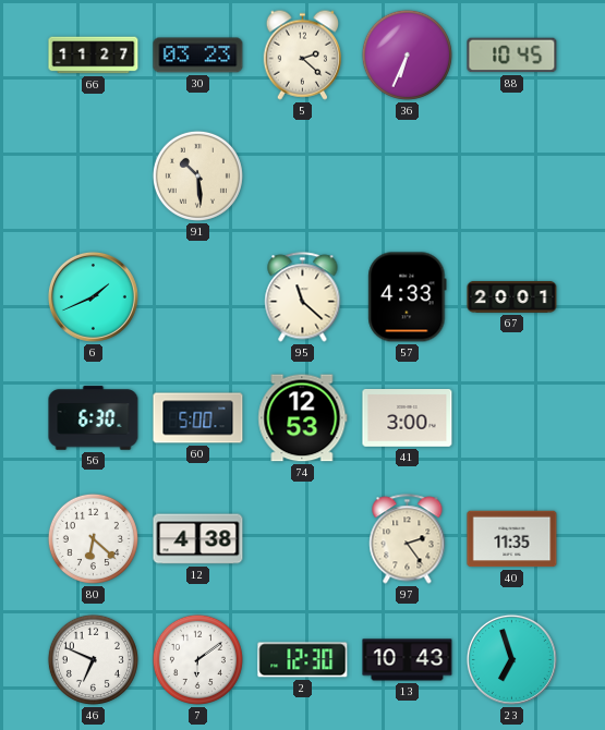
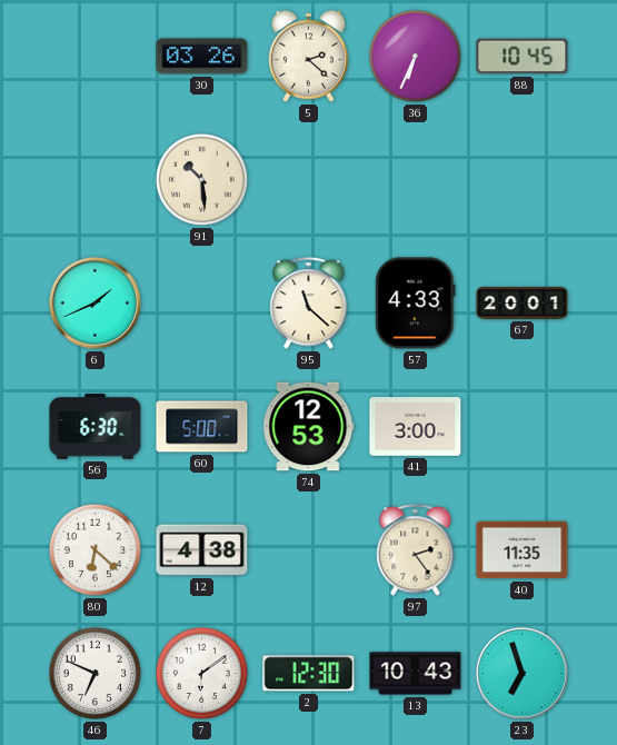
66: 11:27 -> none (94, 56)
30: 03:23 -> 03:26 (202, 57)
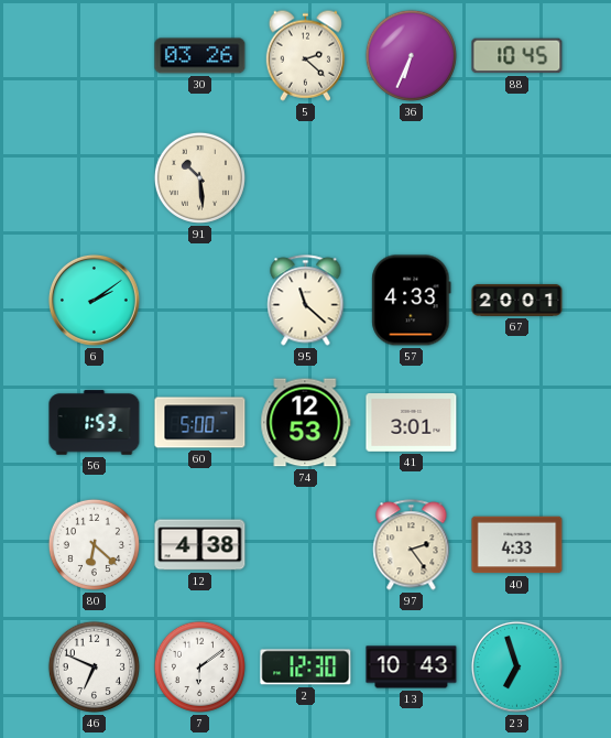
6: 1:41 -> 2:09 (94, 300)
56: 6:30 -> 1:53 (95, 423)
41: 3:00 -> 3:01 (412, 423)
40: 11:35 -> 4:33 (517, 545)
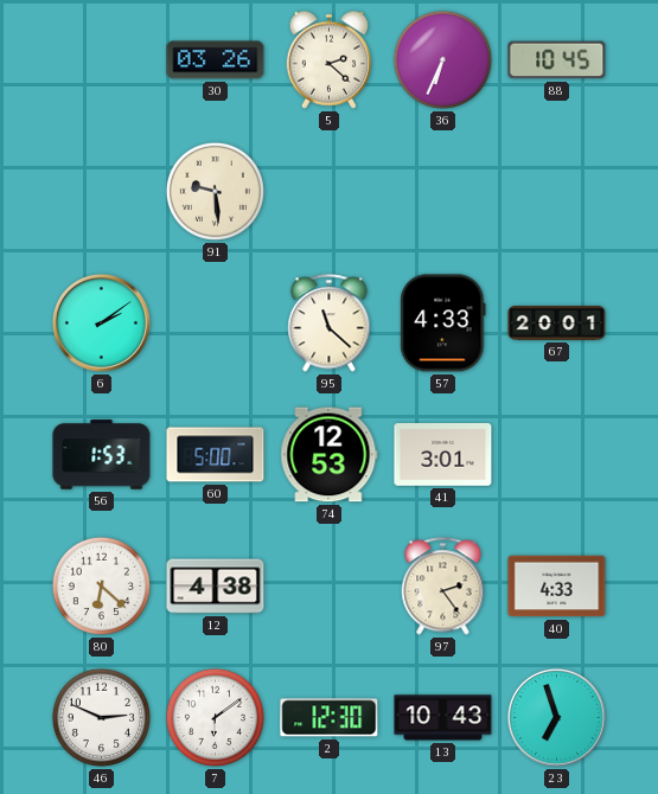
91: 10:29 -> 9:29 (215, 191)
46: 6:49 -> 2:49 (101, 717)
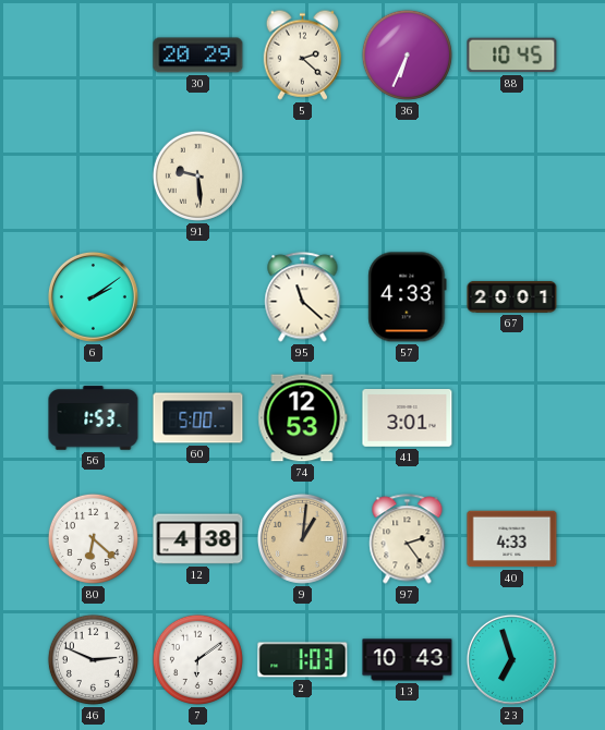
30: 03:26 -> 20:29 (198, 56)
9: none -> 1:01 (302, 538)
2: 12:30 -> 1:03 (303, 660)
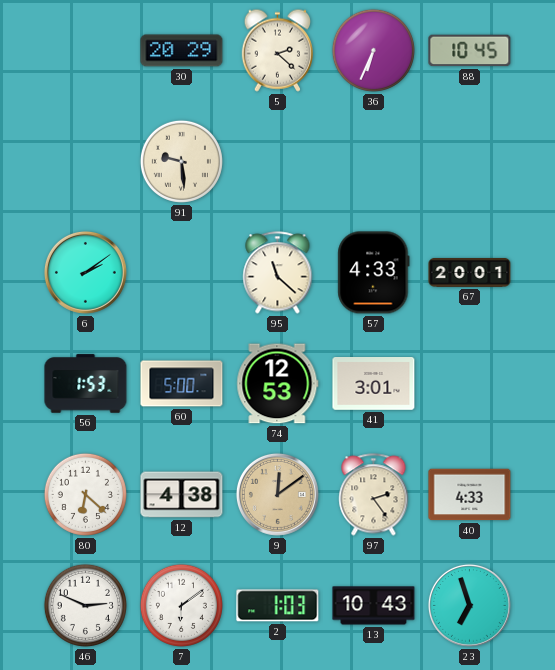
9: 1:01 -> 12:09 (277, 494)
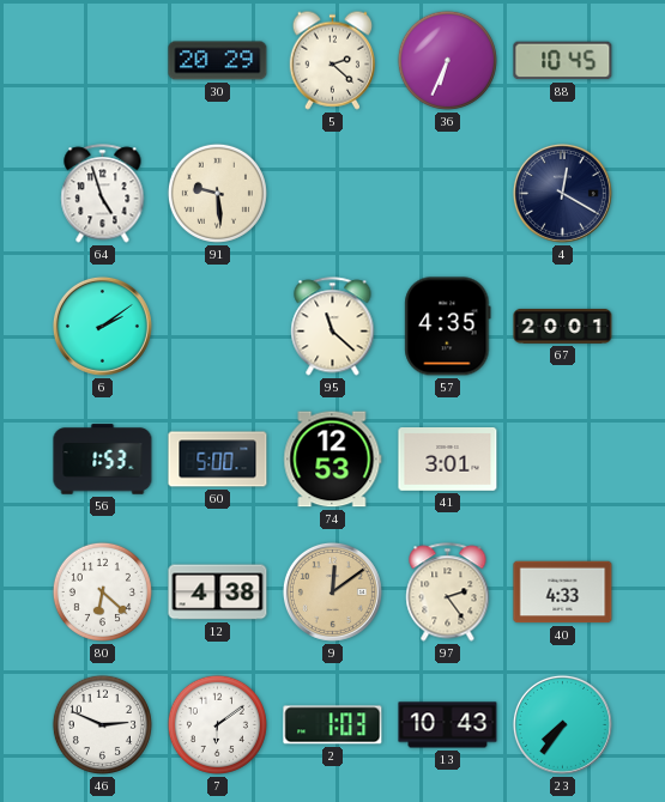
64: none -> 4:57 (103, 194)
4: none -> 12:20 (562, 193)
57: 4:33 -> 4:35 (448, 327)
23: 6:57 -> 7:36 (562, 724)
